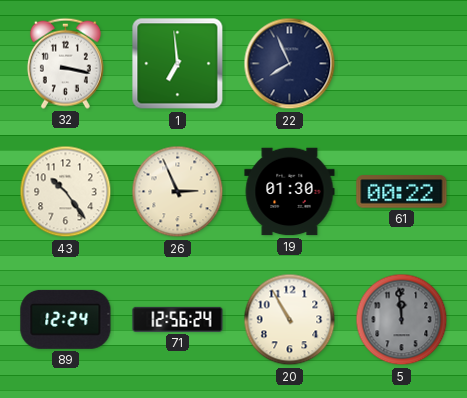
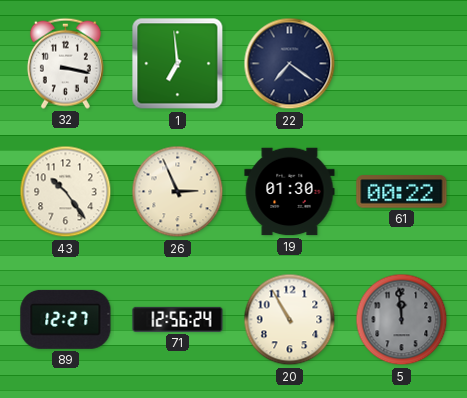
22: 7:56 -> 7:21 (290, 64)
89: 12:24 -> 12:27 (66, 319)
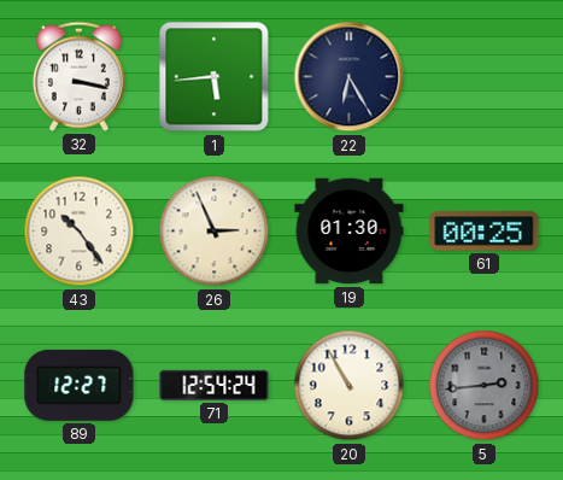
1: 6:59 -> 5:44 (215, 77)
22: 7:21 -> 6:25 (350, 77)
61: 00:22 -> 00:25 (485, 232)
71: 12:56 -> 12:54 (215, 385)
5: 11:59 -> 2:44 (485, 386)
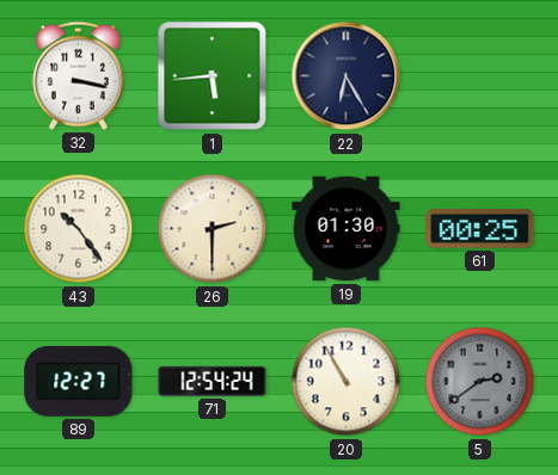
26: 2:56 -> 2:30 (213, 229)
5: 2:44 -> 2:39 (480, 382)
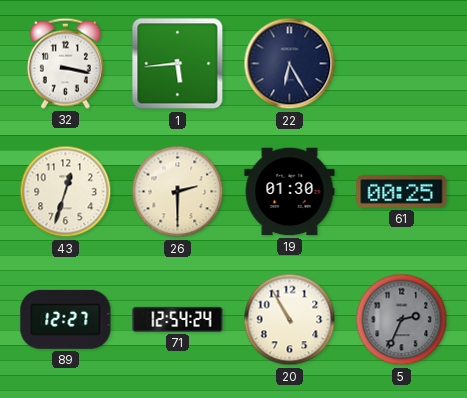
43: 10:24 -> 12:33 (66, 192)
5: 2:39 -> 2:34 (402, 320)
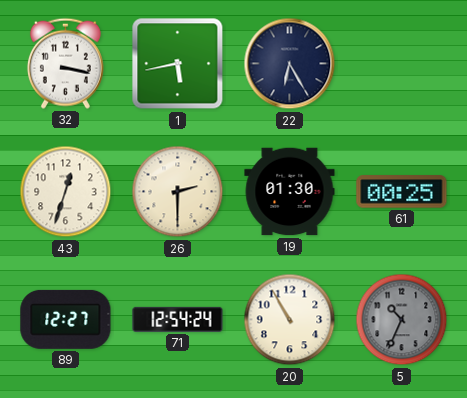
1: 5:44 -> 5:43 (178, 64)
5: 2:34 -> 10:34 (402, 320)
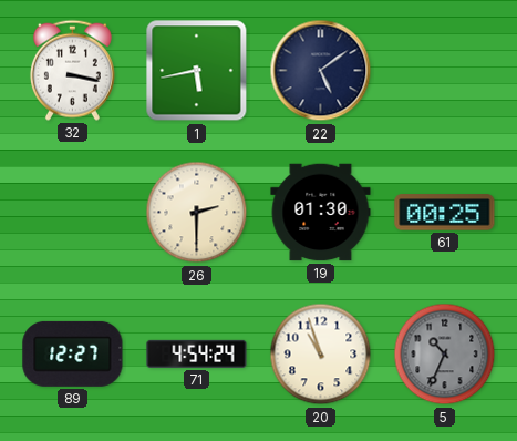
22: 6:25 -> 5:09 (321, 71)
43: 12:33 -> none (66, 192)
71: 12:54 -> 4:54 (197, 353)
20: 10:55 -> 10:57 (321, 355)
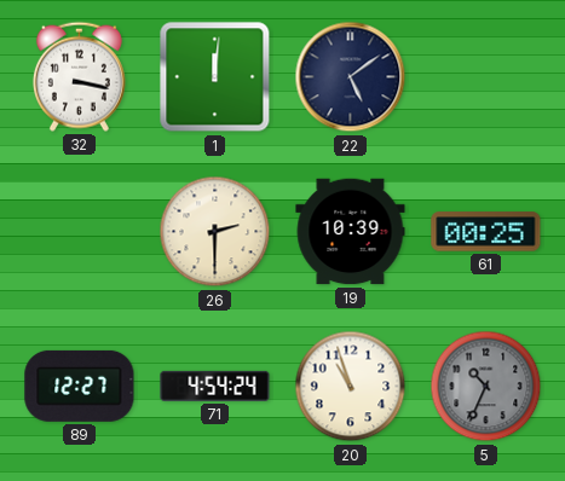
1: 5:43 -> 12:01 (215, 77)
19: 01:30 -> 10:39 (351, 232)
